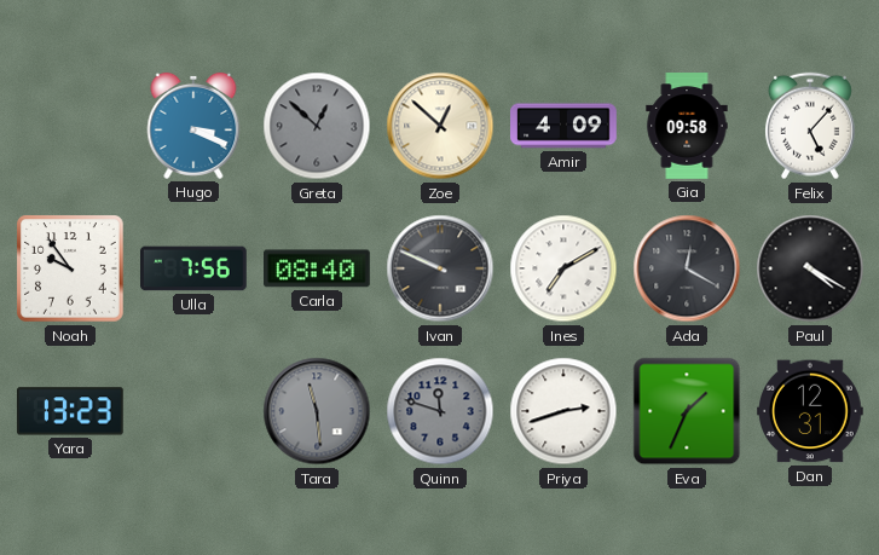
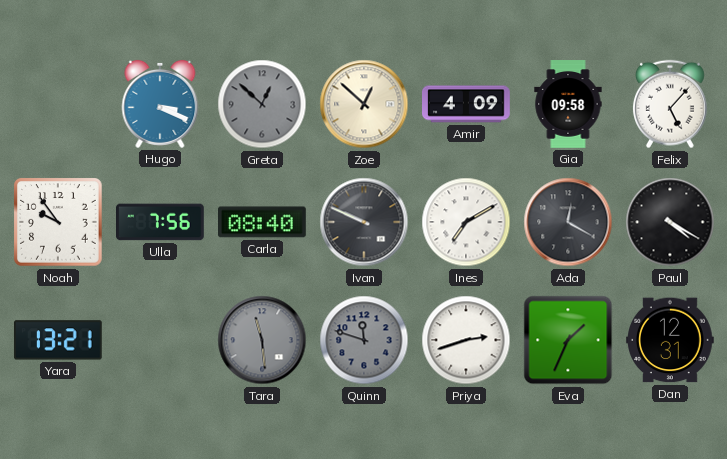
Yara: 13:23 -> 13:21 (58, 340)
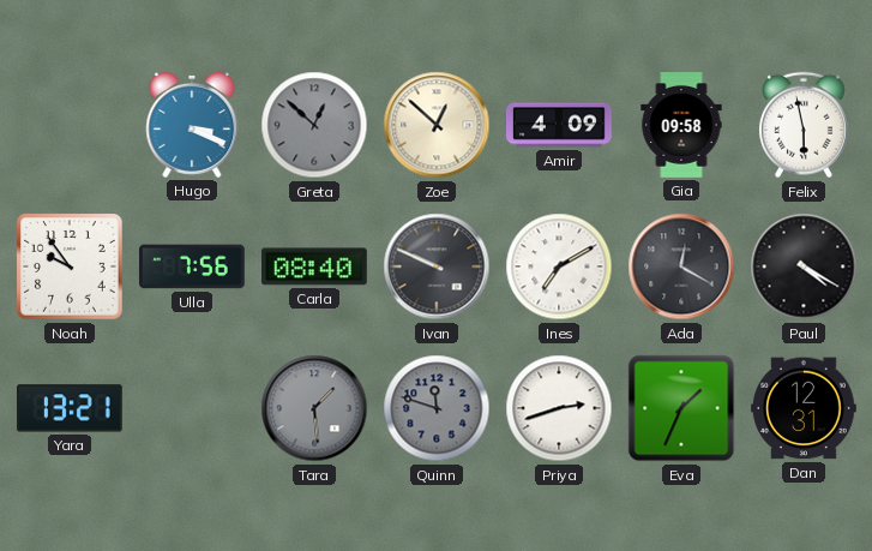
Felix: 5:07 -> 5:58 (804, 125)
Tara: 11:29 -> 1:29 (314, 408)
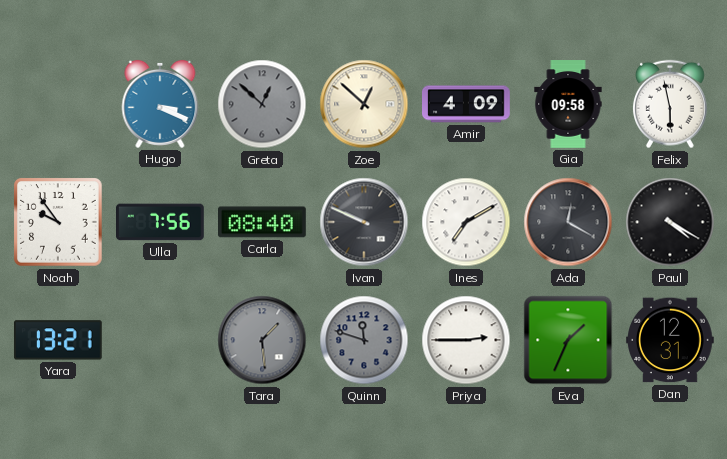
Priya: 2:42 -> 2:45 (466, 340)
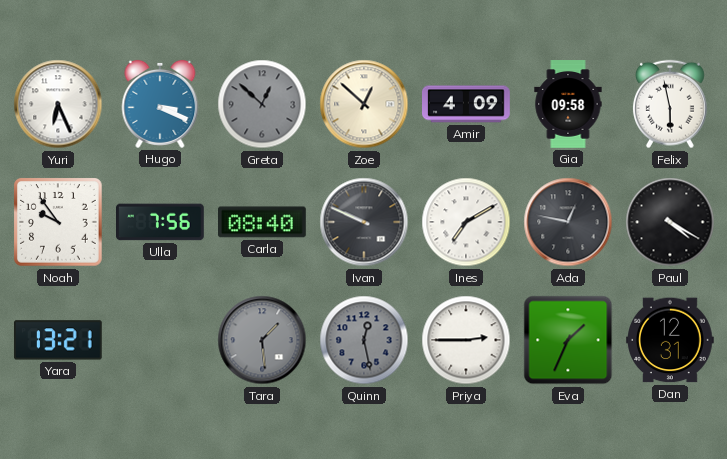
Yuri: none -> 6:26 (58, 104)
Ada: 12:20 -> 12:47 (568, 222)
Quinn: 11:48 -> 12:28 (364, 340)
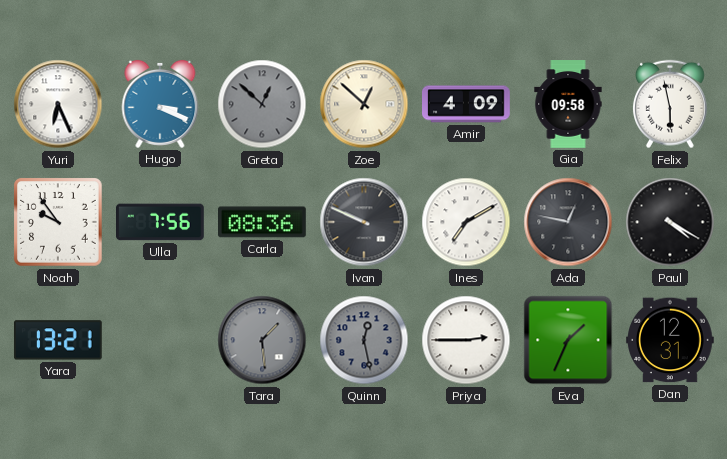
Carla: 08:40 -> 08:36 (263, 222)
